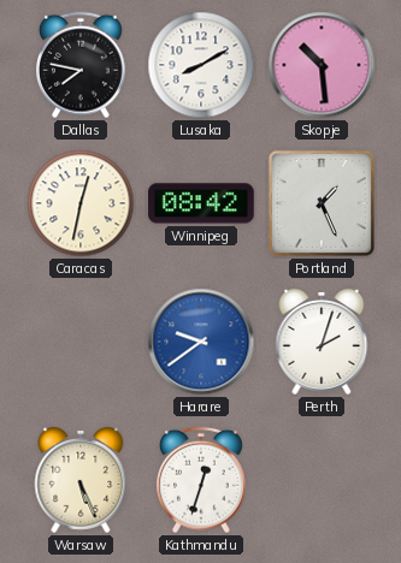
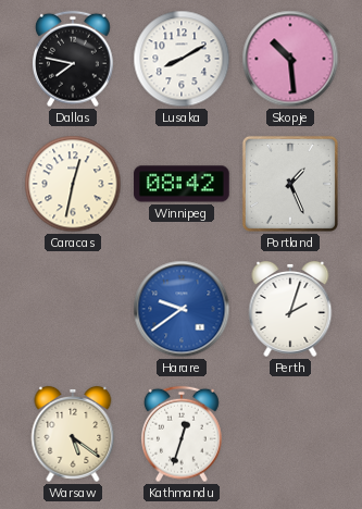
Warsaw: 5:26 -> 5:21 (73, 434)
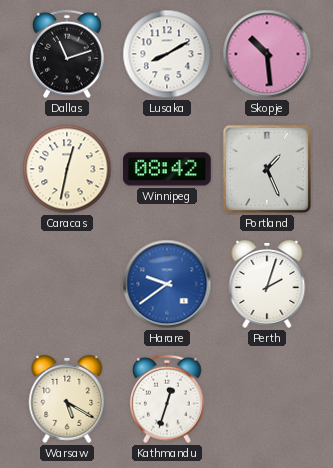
Dallas: 7:47 -> 11:12 (68, 54)
Warsaw: 5:21 -> 5:20 (67, 399)
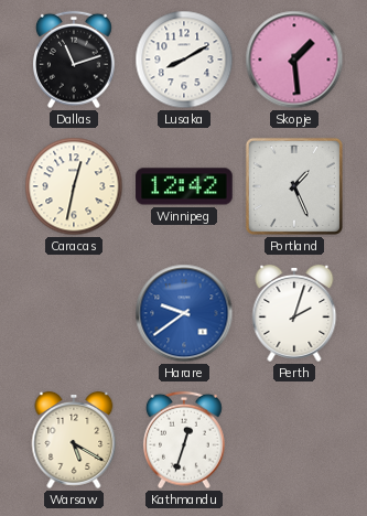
Skopje: 10:29 -> 1:29 (294, 60)
Winnipeg: 08:42 -> 12:42 (184, 186)
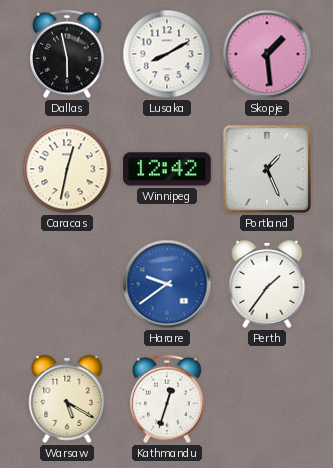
Dallas: 11:12 -> 5:58 (68, 54)
Perth: 2:03 -> 1:36 (267, 284)
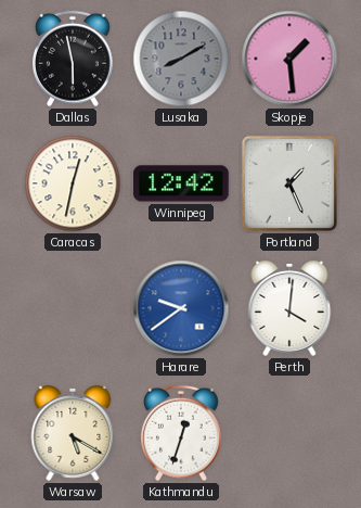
Lusaka dial: white -> grey (181, 59)
Perth: 1:36 -> 4:01 (289, 308)
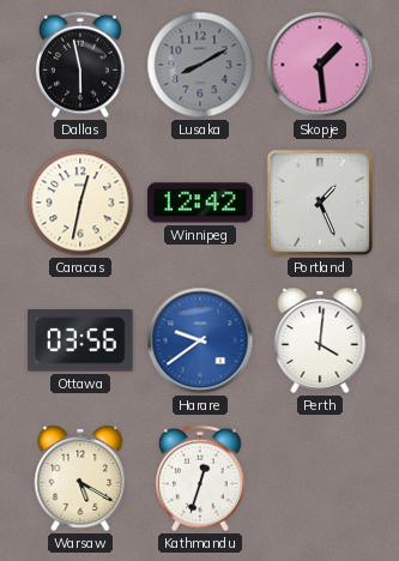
Ottawa: none -> 03:56 (81, 340)
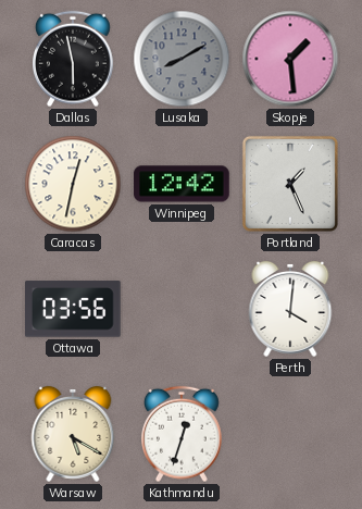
Harare: 9:39 -> none (200, 340)
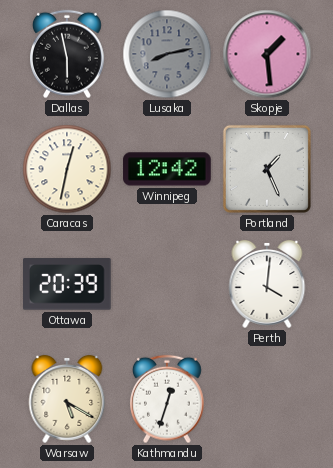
Lusaka: 8:10 -> 8:13 (167, 54)
Ottawa: 03:56 -> 20:39 (68, 284)
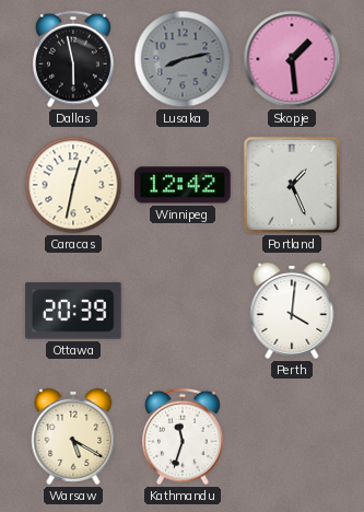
Kathmandu: 12:33 -> 11:33 (184, 437)
